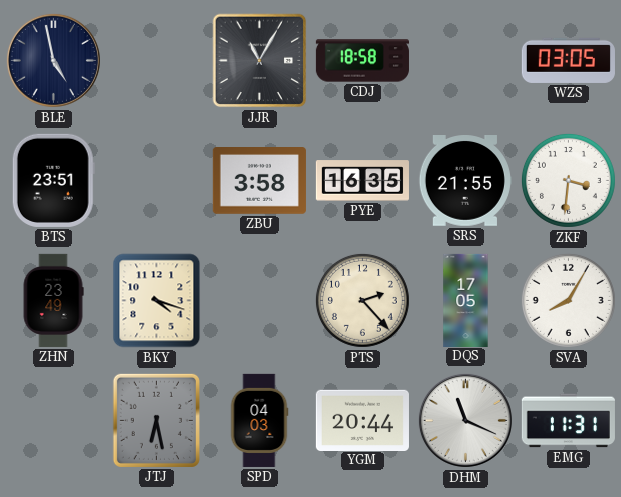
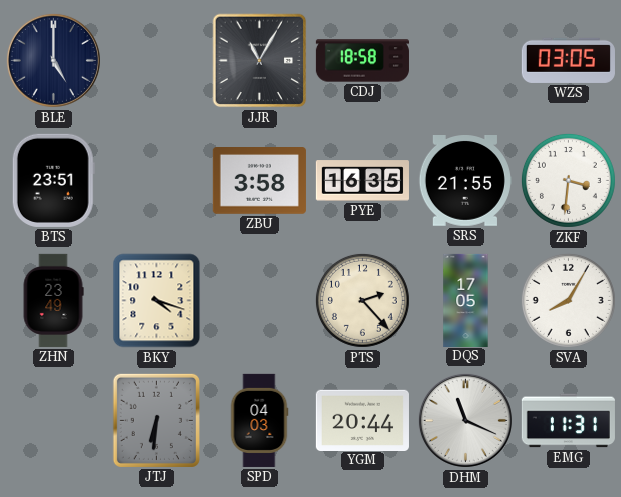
BLE: 4:58 -> 5:00 (53, 60)
JTJ: 6:28 -> 6:31 (156, 420)
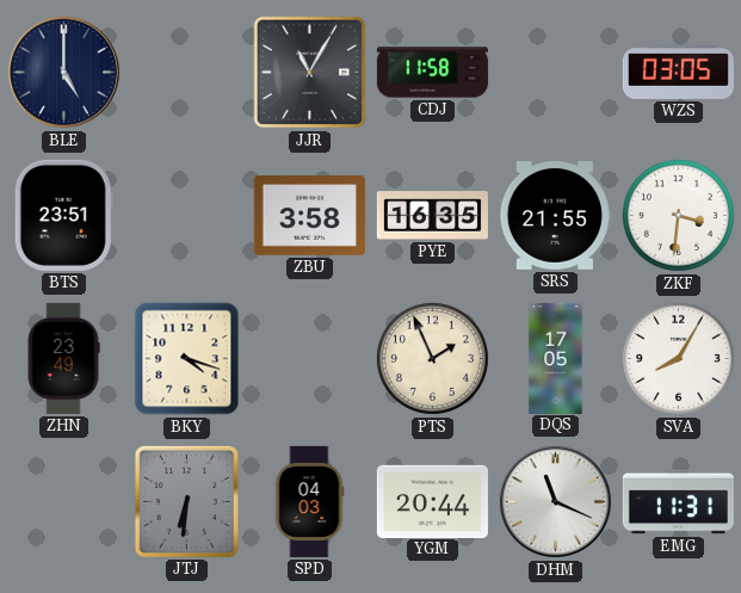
CDJ: 18:58 -> 11:58 (432, 73)
PTS: 2:23 -> 1:56 (432, 358)
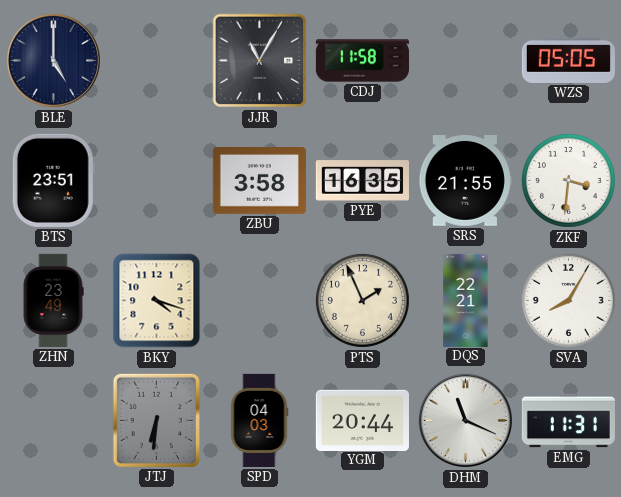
WZS: 03:05 -> 05:05 (568, 60)
DQS: 17:05 -> 22:21 (466, 300)
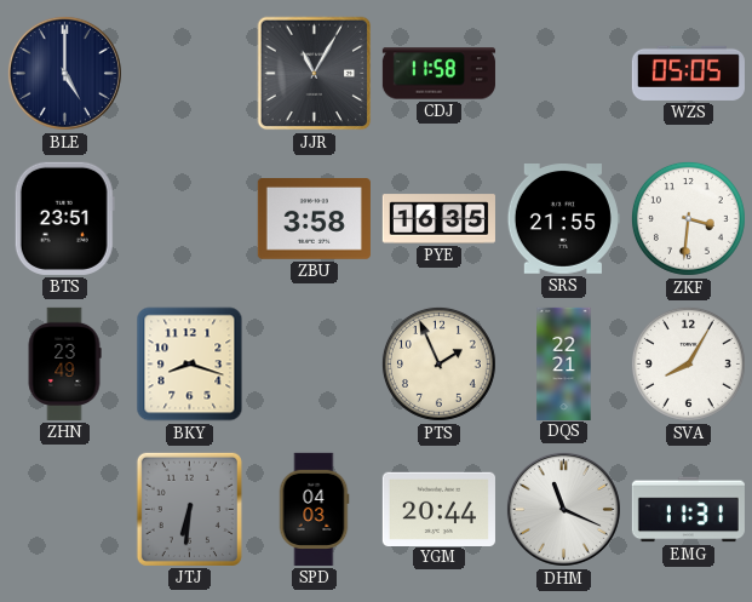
BKY: 4:18 -> 8:18 (190, 365)
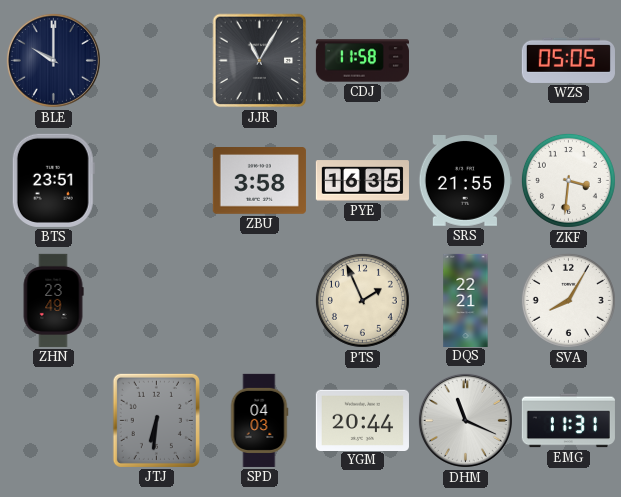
BLE: 5:00 -> 10:00 (53, 60)
BKY: 8:18 -> none (190, 365)
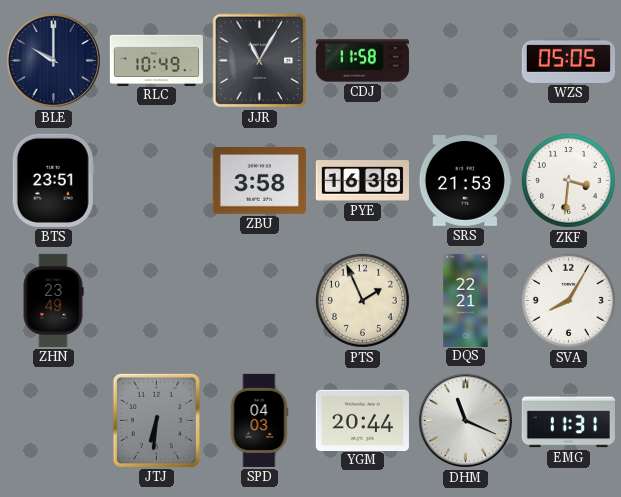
RLC: none -> 10:49 (156, 60)
PYE: 16:35 -> 16:38 (362, 181)
SRS: 21:55 -> 21:53 (465, 181)
